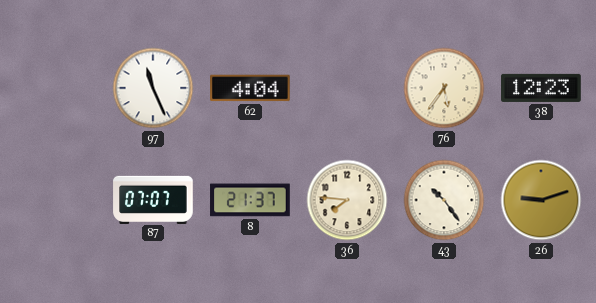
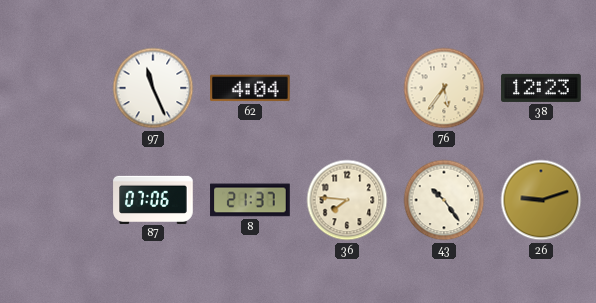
87: 07:07 -> 07:06 (153, 199)
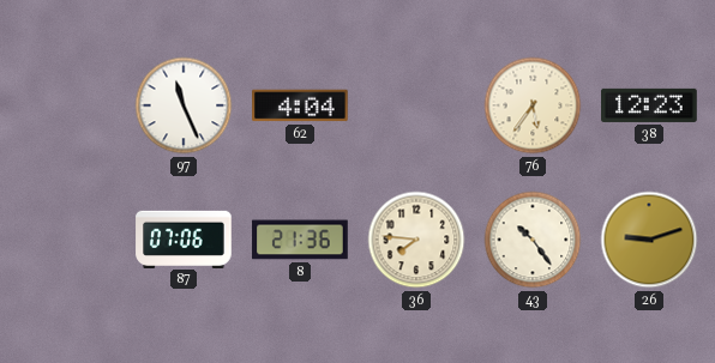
8: 21:37 -> 21:36 (300, 240)
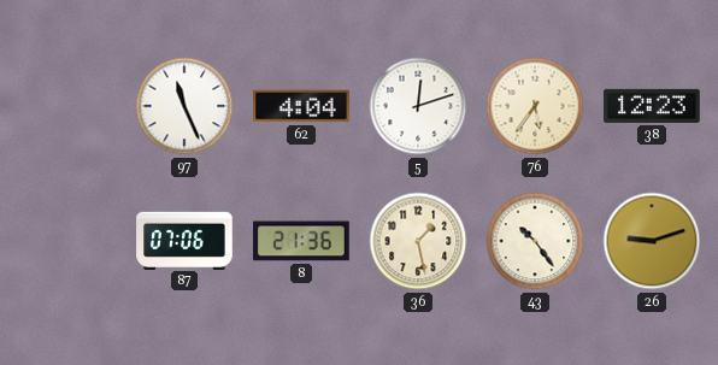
5: none -> 12:12 (418, 106)
36: 7:46 -> 1:28 (418, 241)
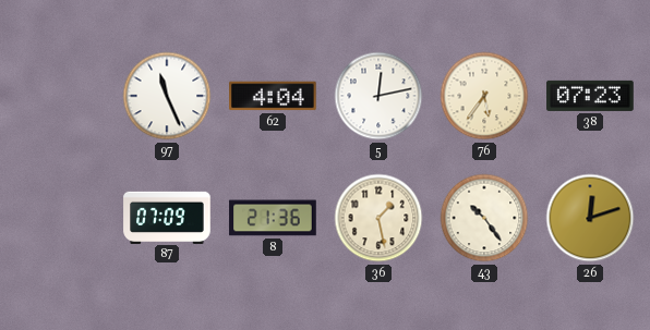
5: 12:12 -> 12:13 (378, 96)
38: 12:23 -> 07:23 (590, 96)
87: 07:06 -> 07:09 (167, 217)
26: 9:12 -> 12:12 (590, 218)
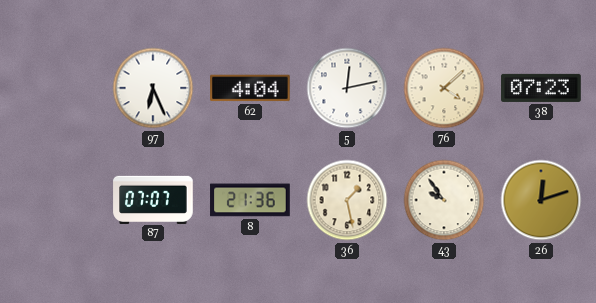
97: 11:26 -> 6:26 (153, 88)
76: 5:36 -> 4:08 (444, 88)
87: 07:09 -> 07:07 (153, 199)
43: 10:24 -> 9:54 (444, 200)
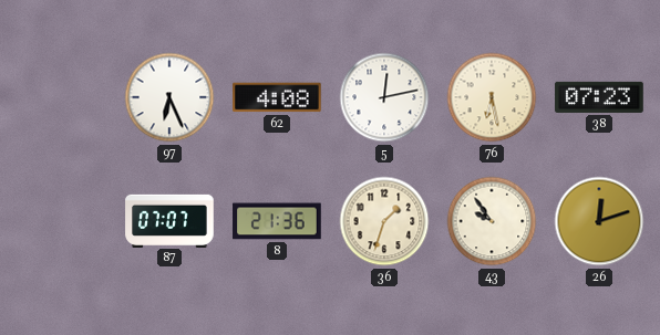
62: 4:04 -> 4:08 (277, 97)
76: 4:08 -> 6:28 (492, 97)
36: 1:28 -> 1:33 (384, 221)
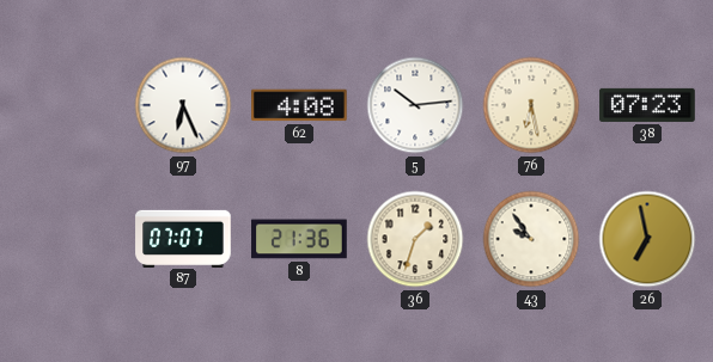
5: 12:13 -> 10:14 (415, 105)
26: 12:12 -> 6:58 (647, 239)
